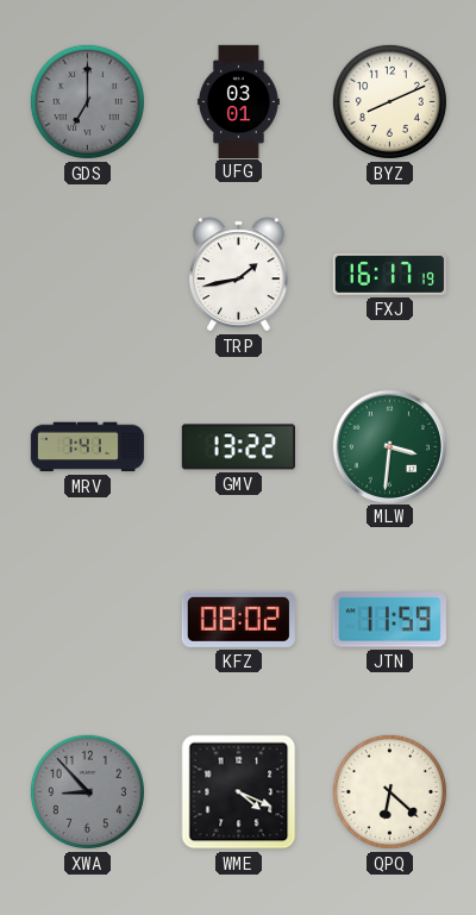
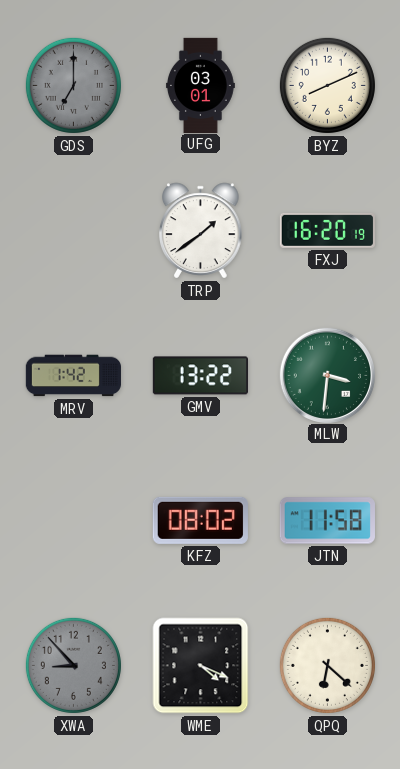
TRP: 1:43 -> 1:39 (201, 231)
FXJ: 16:17 -> 16:20 (327, 230)
MRV: 1:41 -> 1:42 (73, 376)
JTN: 11:59 -> 11:58 (327, 521)
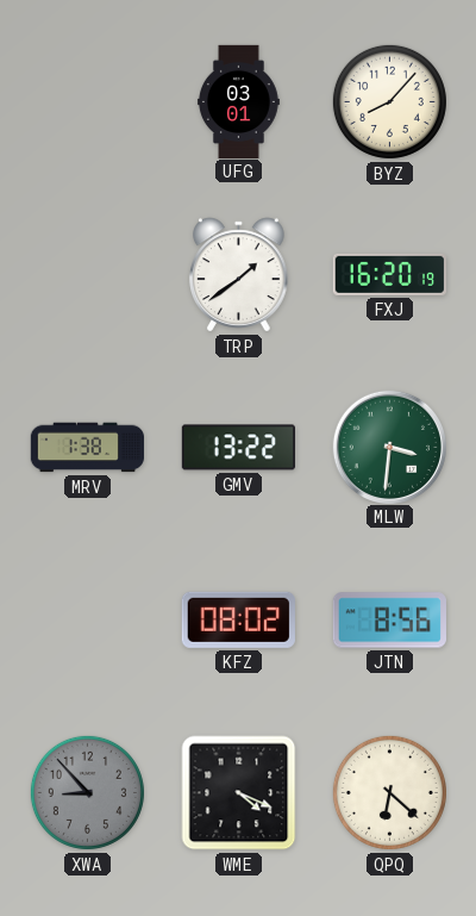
GDS: 7:00 -> none (73, 85)
BYZ: 8:11 -> 8:07 (389, 101)
MRV: 1:42 -> 1:38 (87, 448)
JTN: 11:58 -> 8:56 (389, 621)
